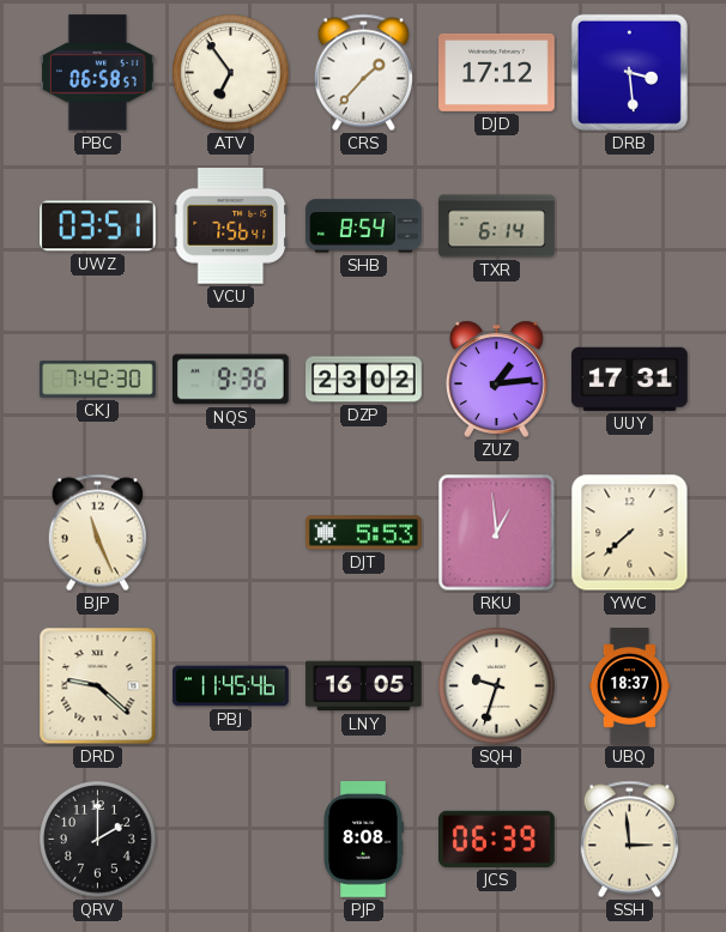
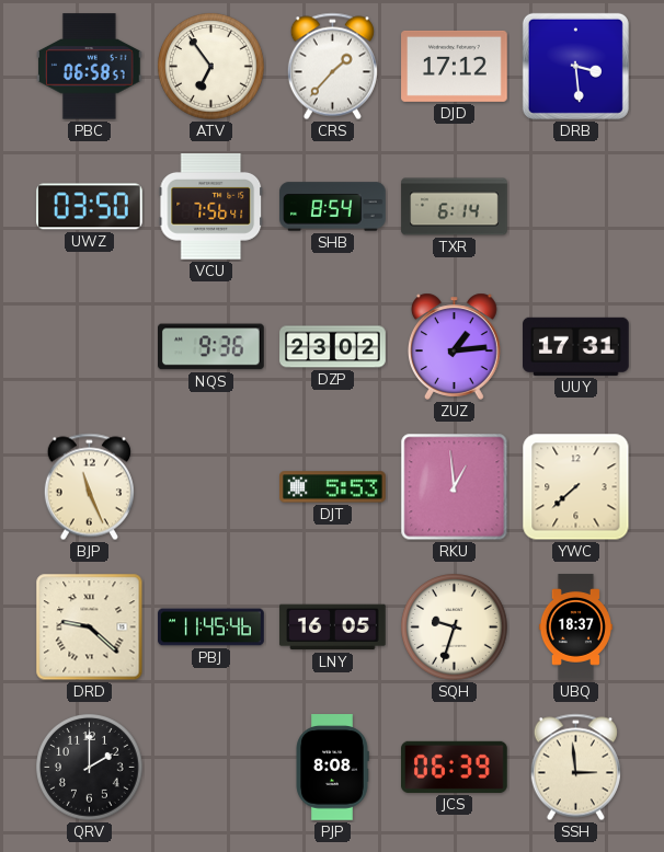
UWZ: 03:51 -> 03:50 (90, 207)
CKJ: 7:42 -> none (98, 380)
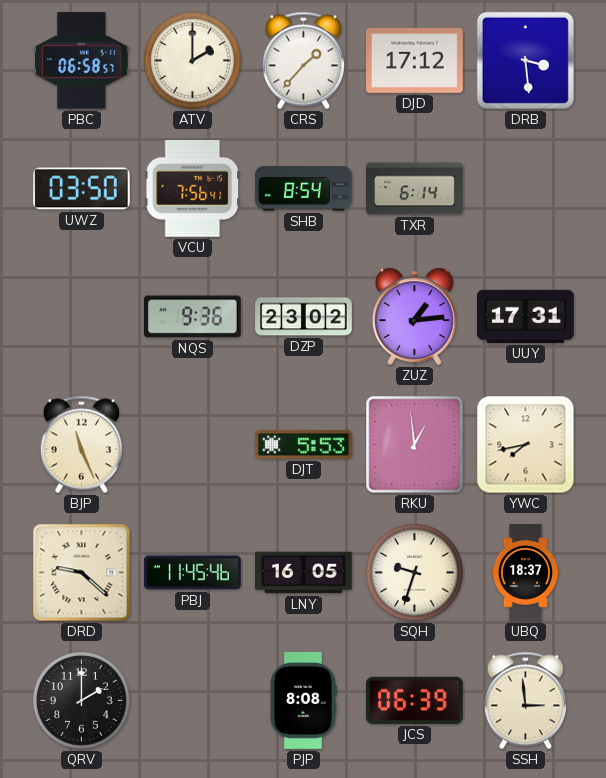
ATV: 6:54 -> 2:00 (193, 61)
YWC: 7:38 -> 7:43 (526, 445)
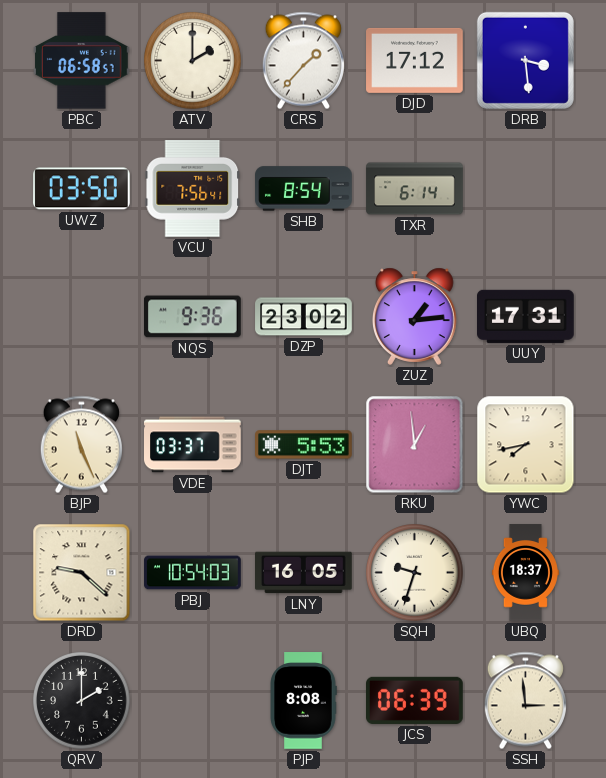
VDE: none -> 03:37 (193, 445)
PBJ: 11:45 -> 10:54 (193, 573)
